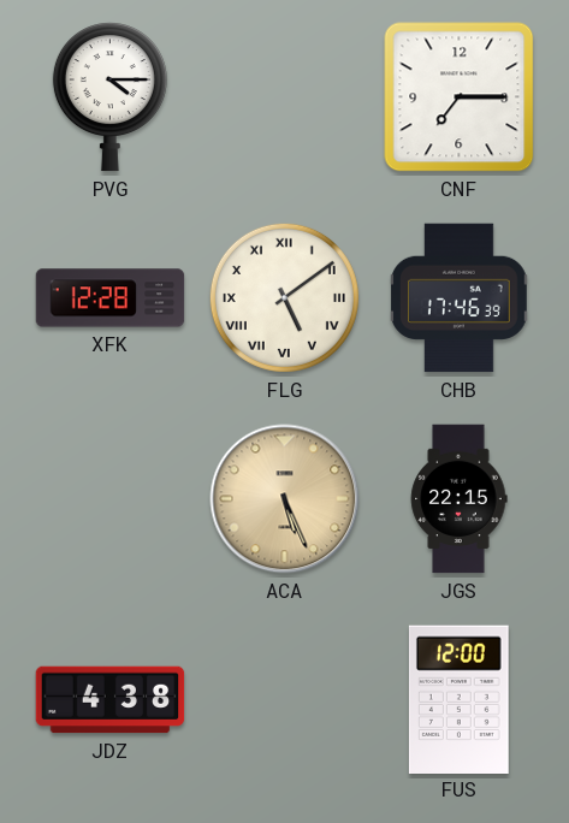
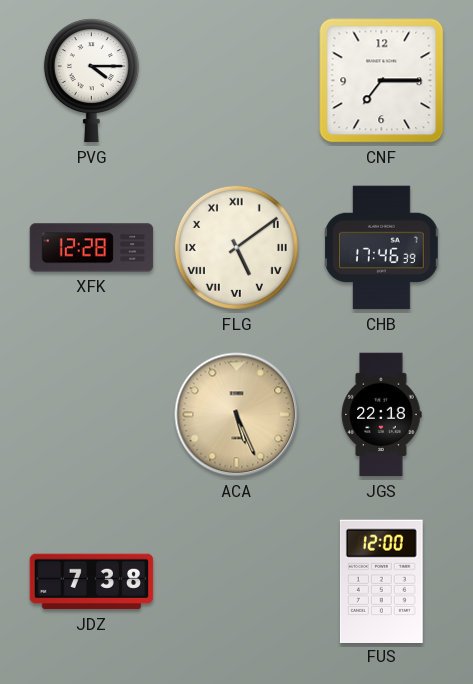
JGS: 22:15 -> 22:18 (381, 415)
JDZ: 4:38 -> 7:38 (92, 582)
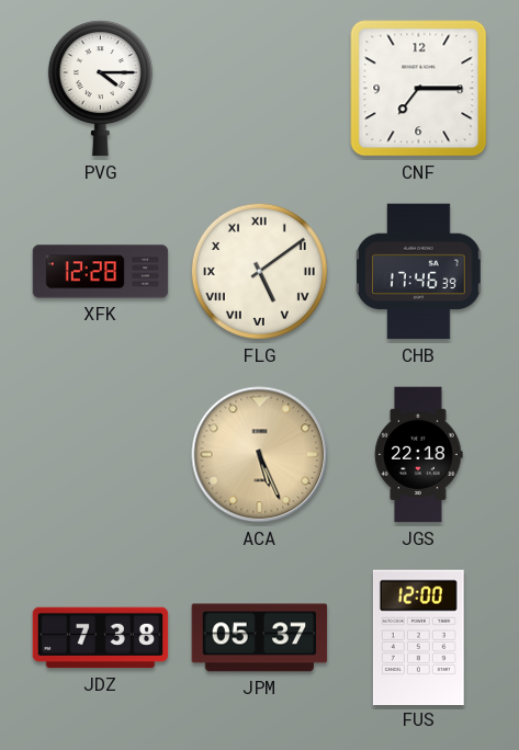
JPM: none -> 05:37 (260, 638)
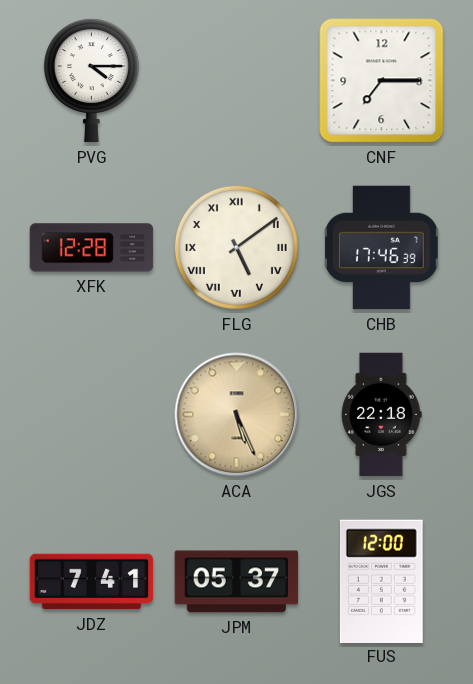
JDZ: 7:38 -> 7:41 (92, 582)
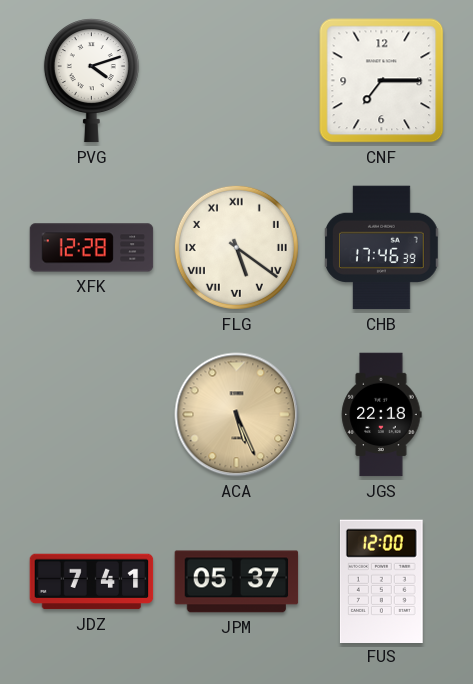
PVG: 4:15 -> 4:12 (91, 81)
FLG: 5:09 -> 5:21 (236, 247)
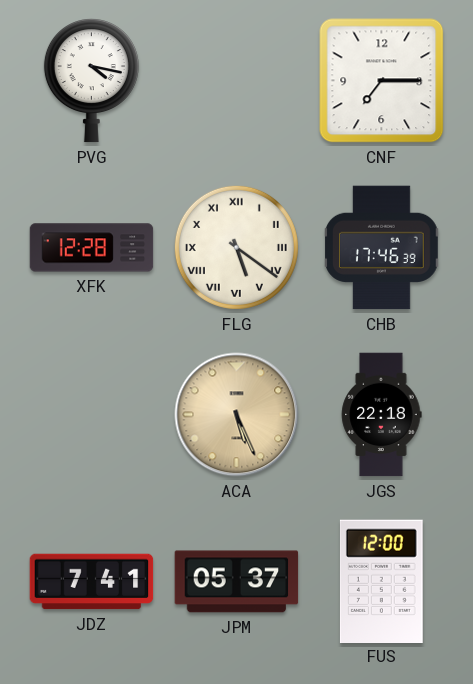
PVG: 4:12 -> 4:17 (91, 81)
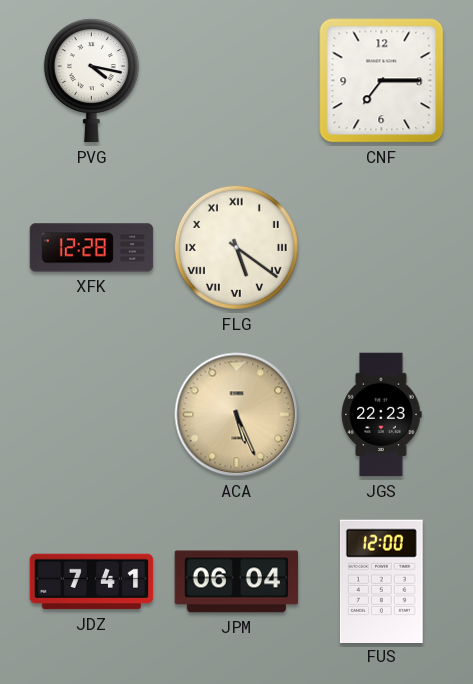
CHB: 17:46 -> none (382, 248)
JGS: 22:18 -> 22:23 (381, 415)
JPM: 05:37 -> 06:04 (237, 582)
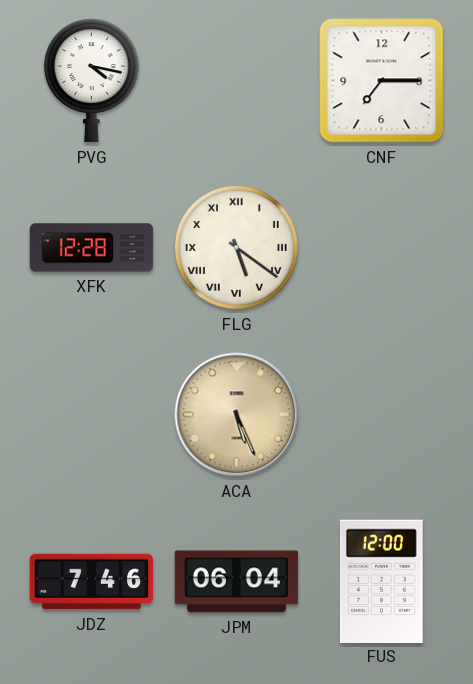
JGS: 22:23 -> none (381, 415)
JDZ: 7:41 -> 7:46 (92, 582)
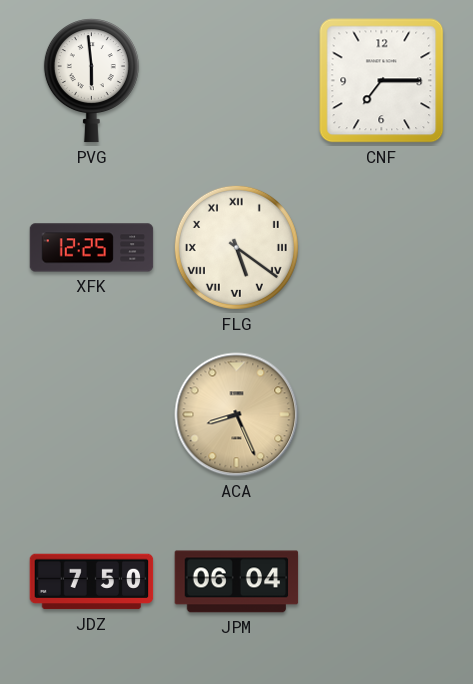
PVG: 4:17 -> 5:59 (91, 81)
XFK: 12:28 -> 12:25 (92, 248)
ACA: 5:26 -> 8:26 (237, 415)
JDZ: 7:46 -> 7:50 (92, 582)
FUS: 12:00 -> none (381, 581)
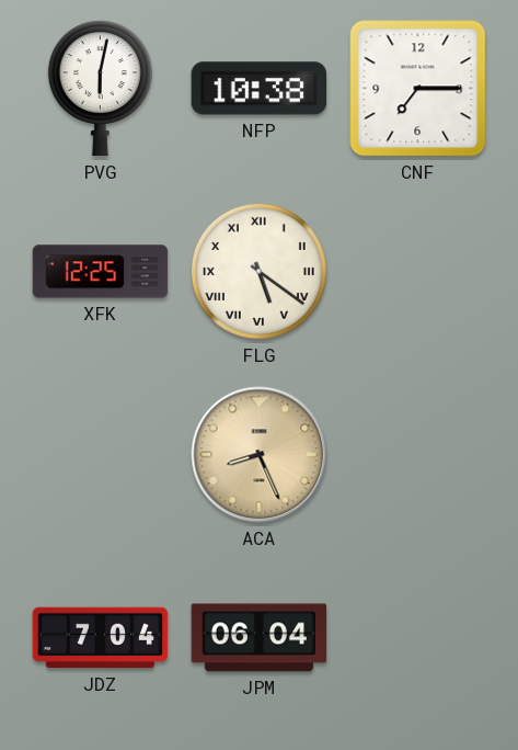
PVG: 5:59 -> 6:02 (100, 89)
NFP: none -> 10:38 (260, 89)
JDZ: 7:50 -> 7:04 (101, 638)
